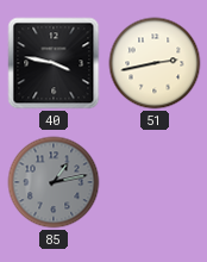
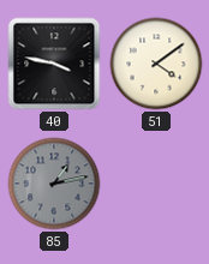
51: 2:43 -> 4:09 (156, 64)
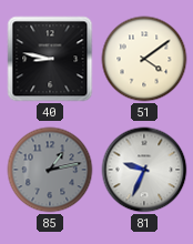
40: 3:47 -> 8:47 (50, 59)
81: none -> 9:34 (144, 170)
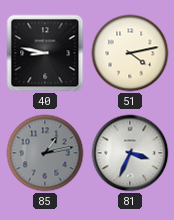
51: 4:09 -> 4:13 (130, 53)
81: 9:34 -> 3:34 (130, 153)
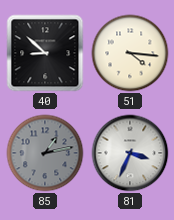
40: 8:47 -> 8:52 (45, 53)
51: 4:13 -> 4:16 (130, 53)
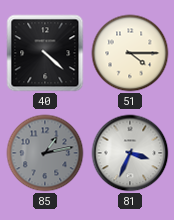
40: 8:52 -> 4:22 (45, 53)
51: 4:16 -> 4:15 (130, 53)
